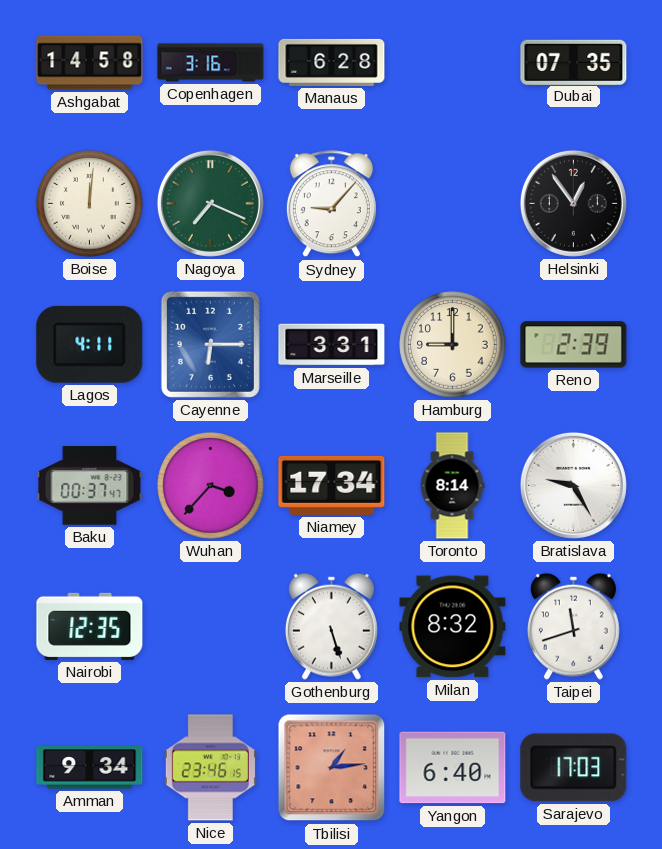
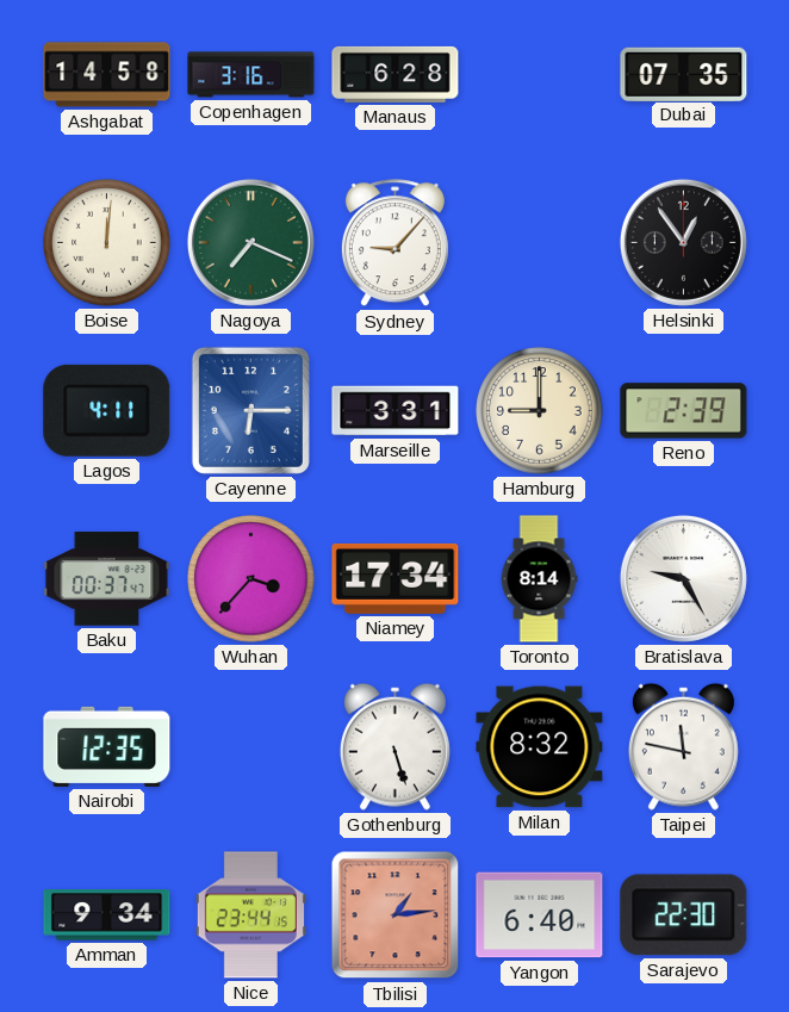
Taipei: 11:42 -> 11:47 (683, 746)
Nice: 23:46 -> 23:44 (250, 915)
Sarajevo: 17:03 -> 22:30 (684, 915)
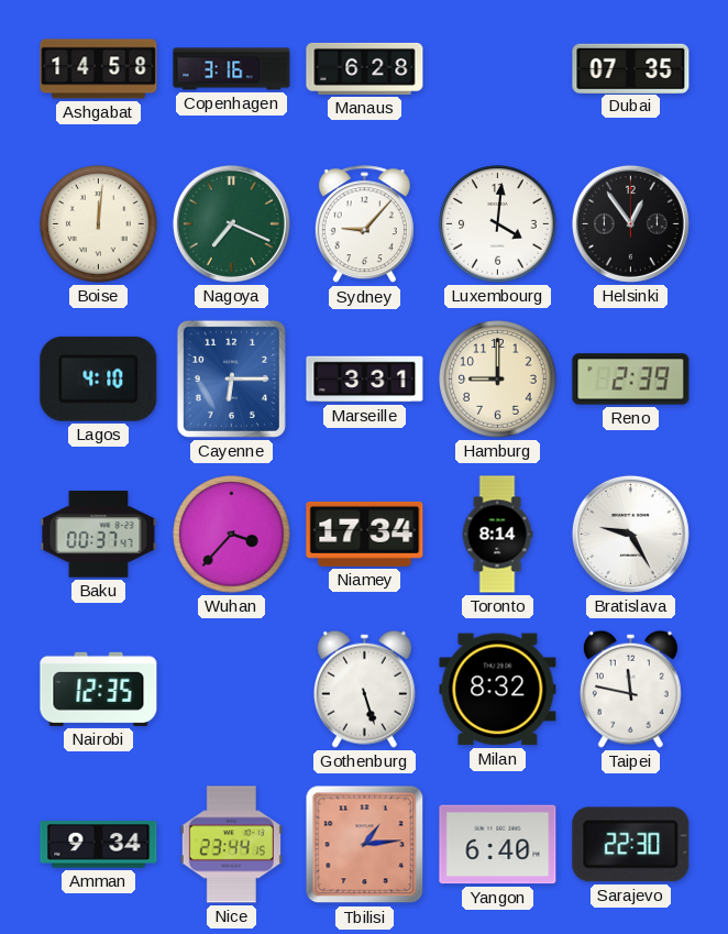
Luxembourg: none -> 4:01 (498, 224)
Lagos: 4:11 -> 4:10 (99, 378)
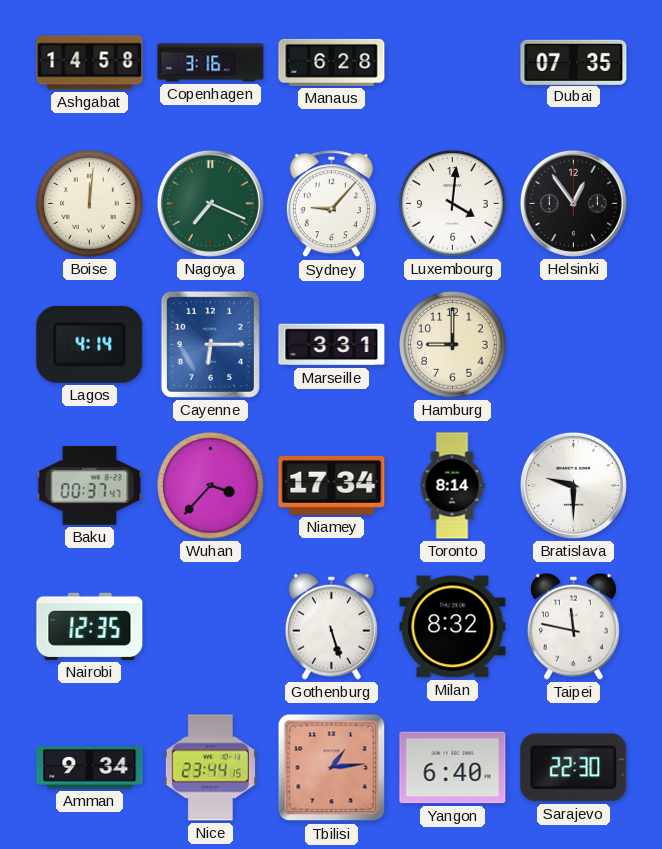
Lagos: 4:10 -> 4:14 (90, 344)
Reno: 2:39 -> none (631, 380)
Bratislava: 9:25 -> 9:30 (573, 485)
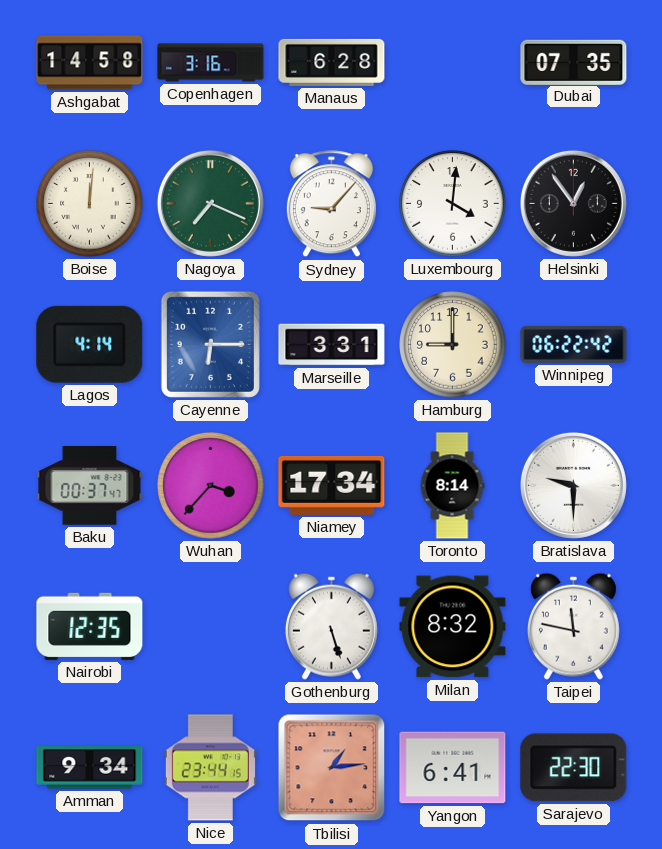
Winnipeg: none -> 06:22 (574, 344)
Yangon: 6:40 -> 6:41 (453, 768)
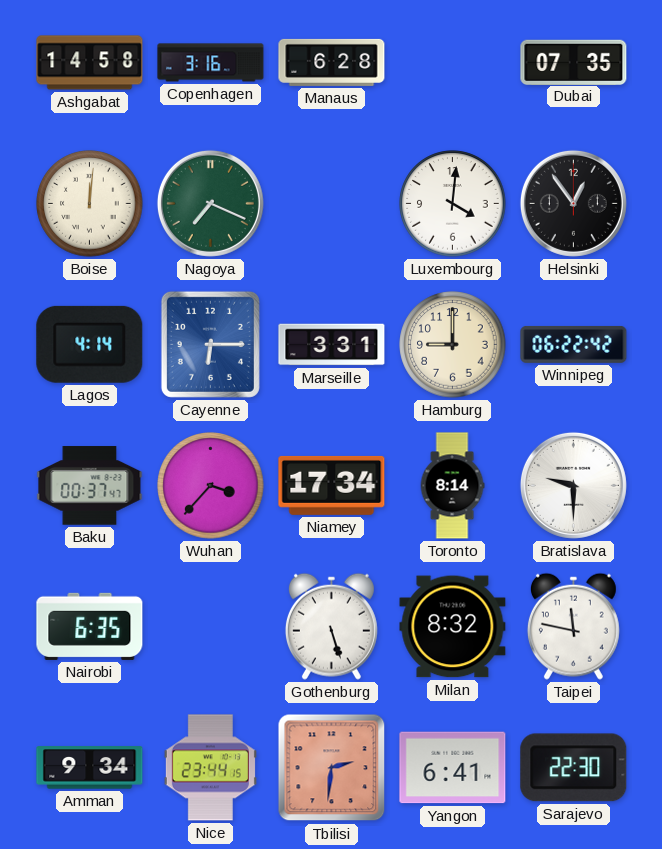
Sydney: 9:07 -> none (331, 204)
Nairobi: 12:35 -> 6:35 (90, 626)
Tbilisi: 1:14 -> 2:31 (332, 768)
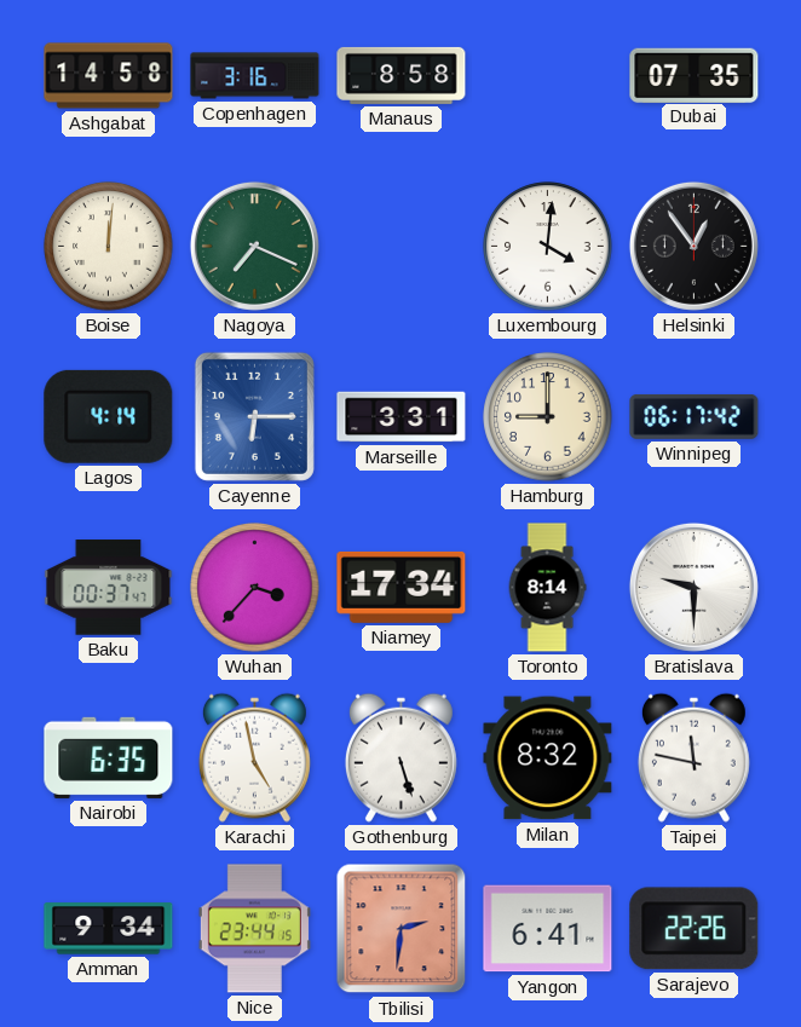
Manaus: 6:28 -> 8:58 (402, 75)
Winnipeg: 06:22 -> 06:17 (695, 416)
Karachi: none -> 4:58 (254, 757)
Sarajevo: 22:30 -> 22:26 (695, 929)
